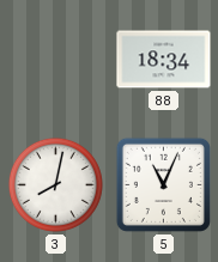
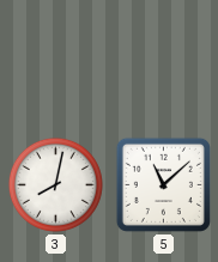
88: 18:34 -> none (164, 60)
5: 11:04 -> 11:08 (163, 184)
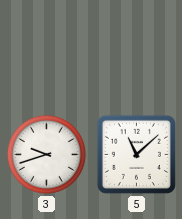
3: 8:02 -> 9:42 (46, 154)
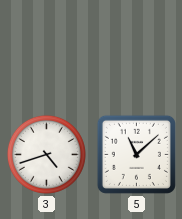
3: 9:42 -> 4:42 (46, 154)
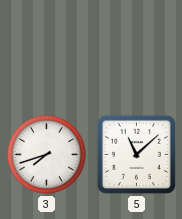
3: 4:42 -> 7:42 (46, 154)
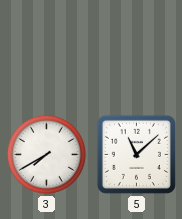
3: 7:42 -> 7:40 (46, 154)
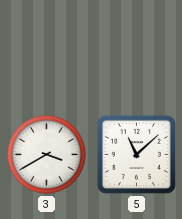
3: 7:40 -> 3:40 (46, 154)
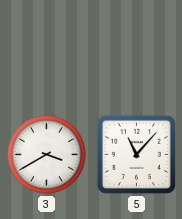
5: 11:08 -> 11:07 (136, 154)
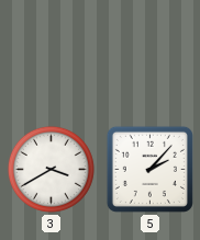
5: 11:07 -> 2:07 (149, 169)
